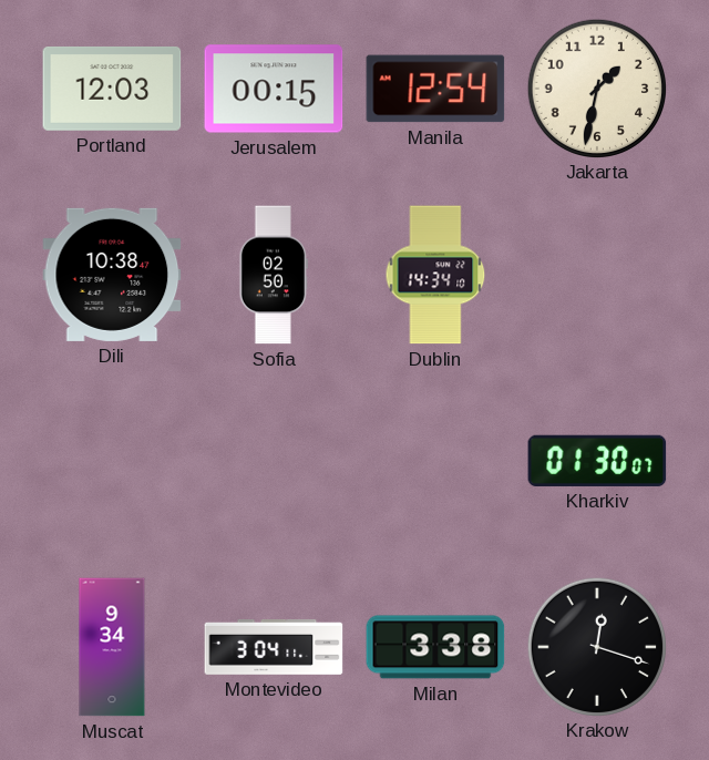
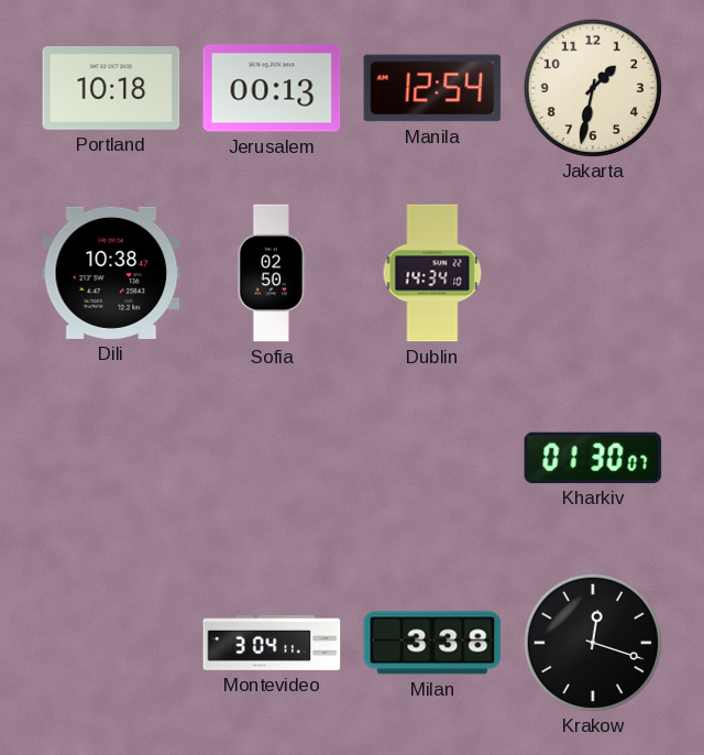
Portland: 12:03 -> 10:18 (111, 88)
Jerusalem: 00:15 -> 00:13 (272, 88)
Muscat: 9:34 -> none (112, 647)
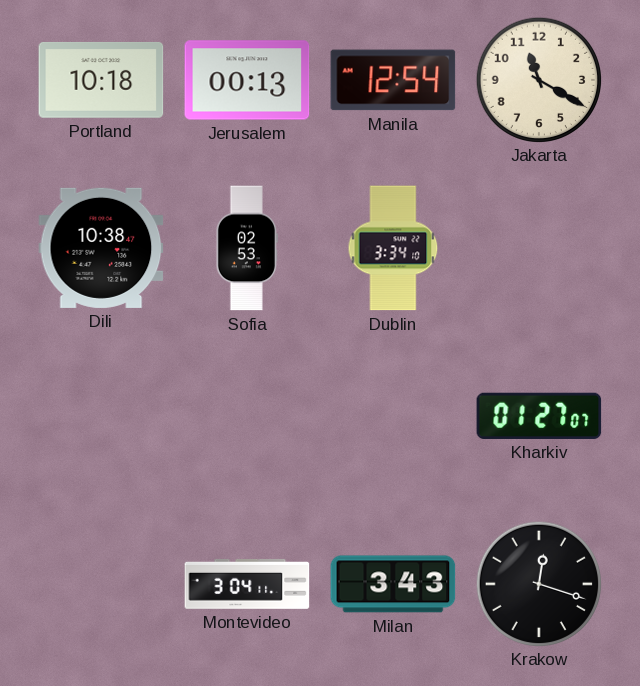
Jakarta: 1:32 -> 11:20 (538, 79)
Sofia: 02:50 -> 02:53 (247, 248)
Dublin: 14:34 -> 3:34 (393, 248)
Kharkiv: 01:30 -> 01:27 (539, 416)
Milan: 3:38 -> 3:43 (393, 584)
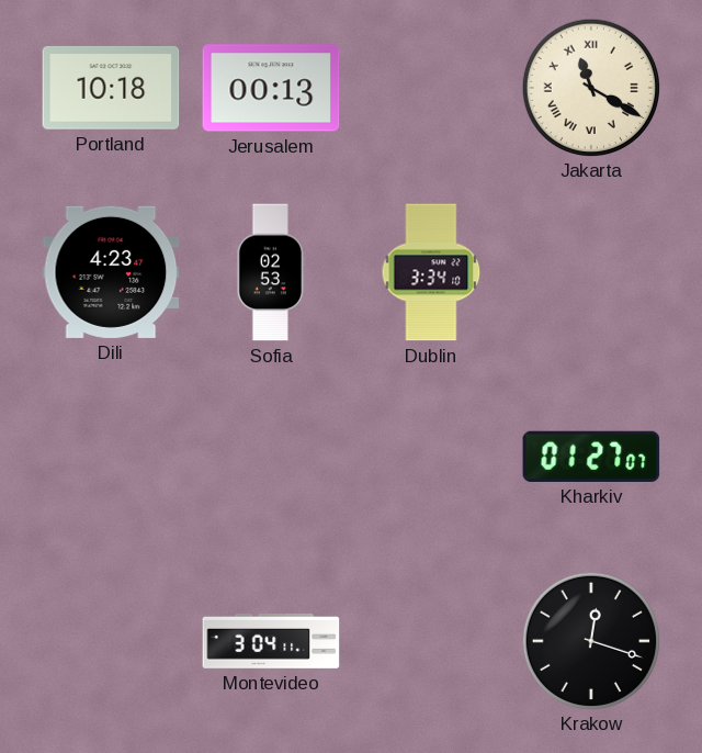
Manila: 12:54 -> none (393, 80)
Jakarta numerals: Arabic -> Roman (590, 87)
Dili: 10:38 -> 4:23 (111, 272)
Milan: 3:43 -> none (393, 584)
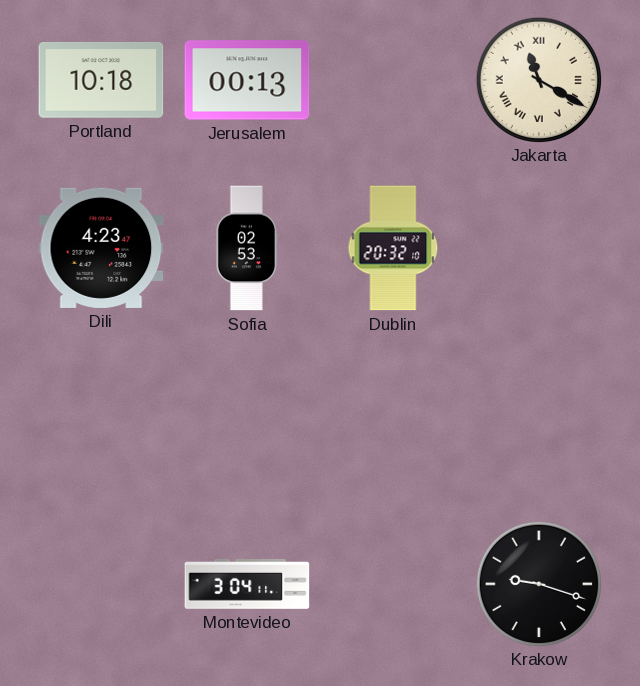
Dublin: 3:34 -> 20:32 (393, 248)
Kharkiv: 01:27 -> none (591, 457)
Krakow: 12:18 -> 9:18 (538, 583)
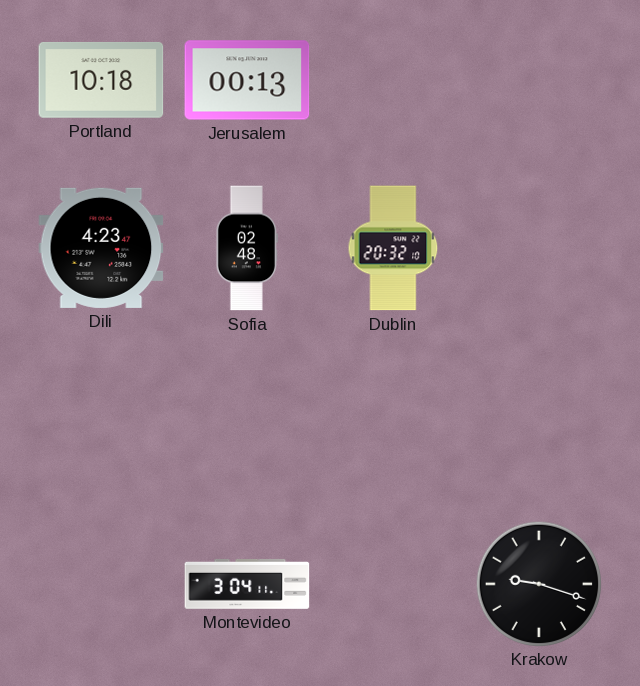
Jakarta: 11:20 -> none (538, 79)
Sofia: 02:53 -> 02:48 (247, 248)
